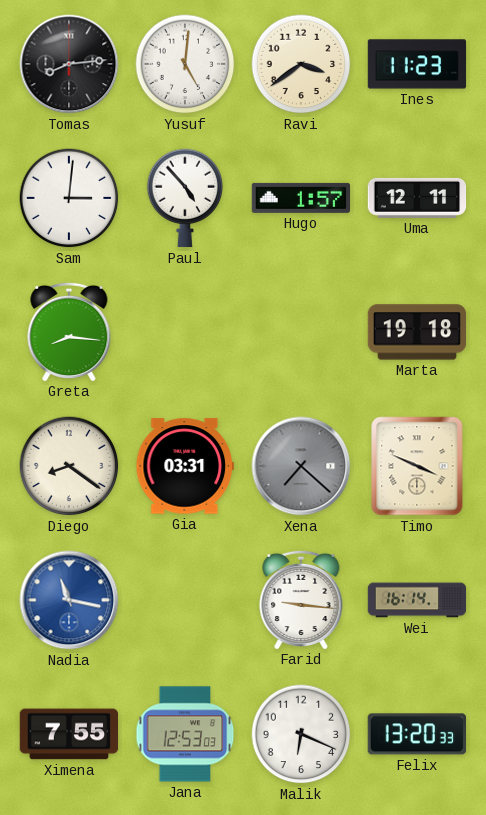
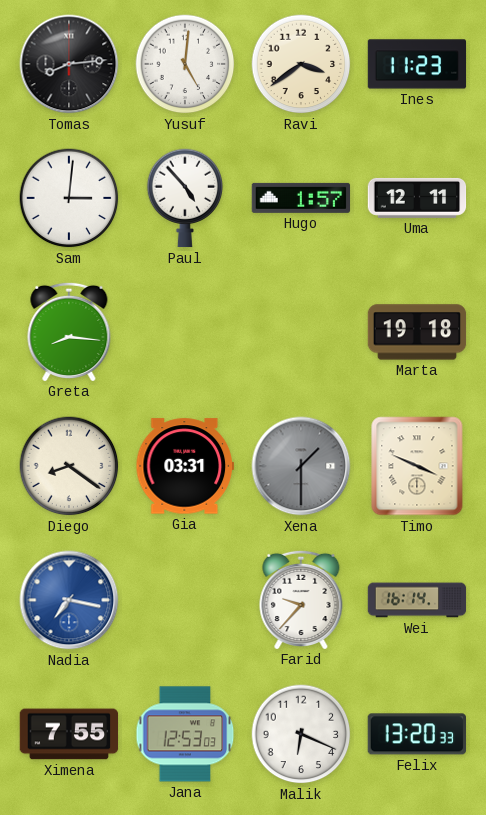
Xena: 7:22 -> 1:30 (301, 466)
Nadia: 11:17 -> 7:17 (69, 600)
Farid: 9:16 -> 9:37 (301, 599)
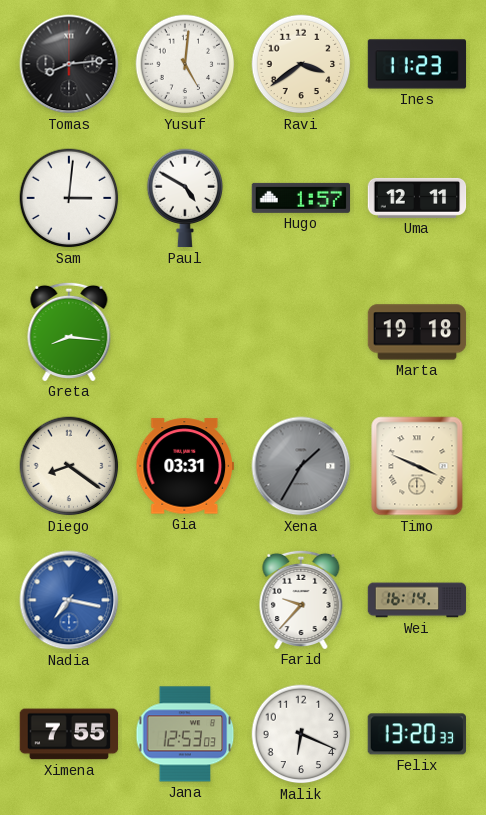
Paul: 4:53 -> 4:50 (185, 198)
Xena: 1:30 -> 1:35 (301, 466)
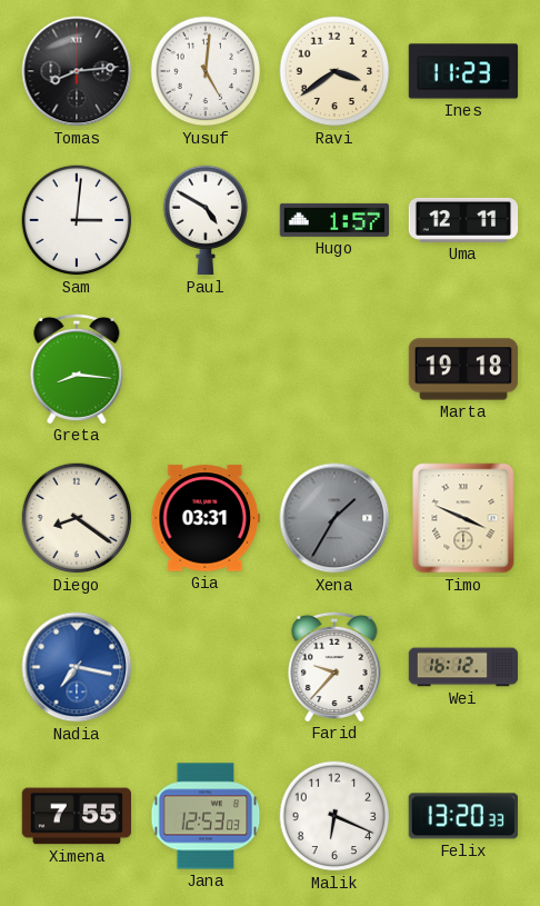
Wei: 16:14 -> 16:12 (463, 667)
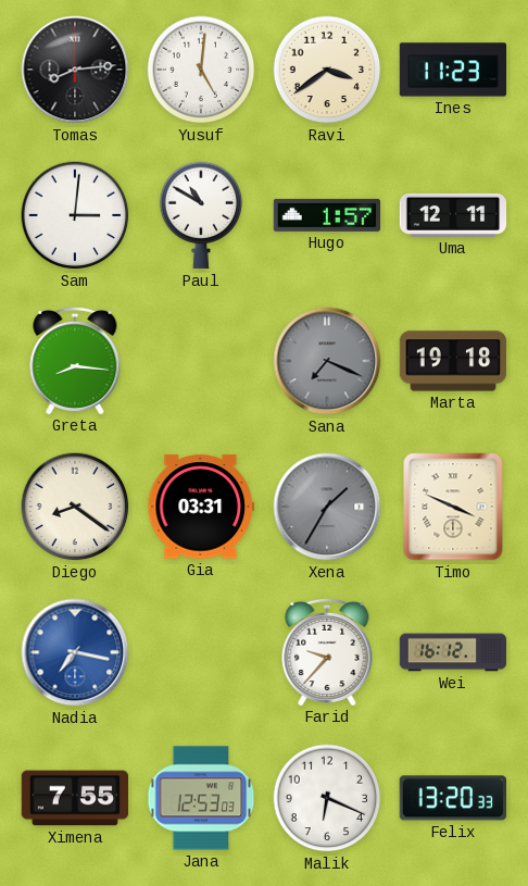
Paul: 4:50 -> 10:50 (201, 215)
Sana: none -> 7:19 (327, 361)
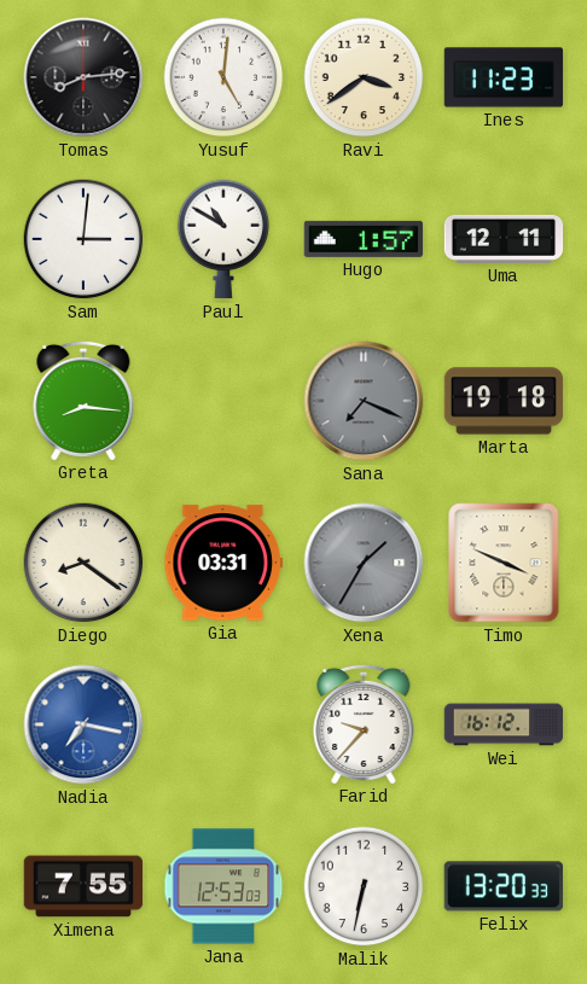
Malik: 6:19 -> 6:32 (364, 886)
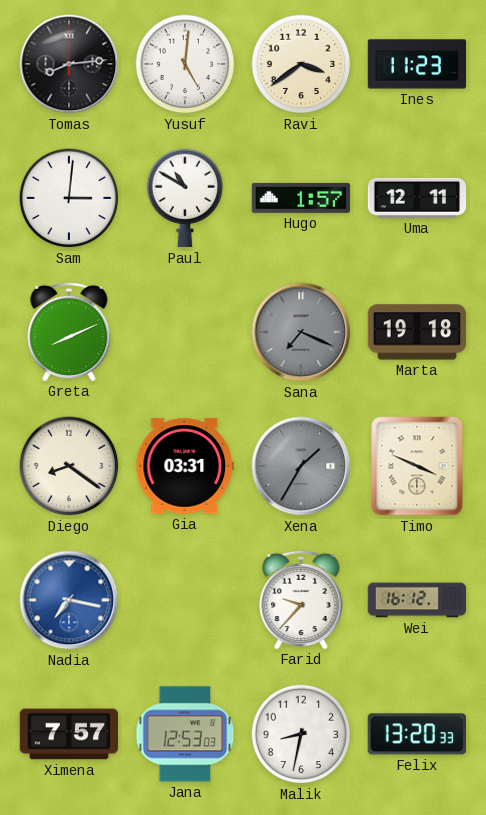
Greta: 8:16 -> 8:11 (69, 331)
Ximena: 7:55 -> 7:57 (69, 734)
Malik: 6:32 -> 8:32 (301, 734)
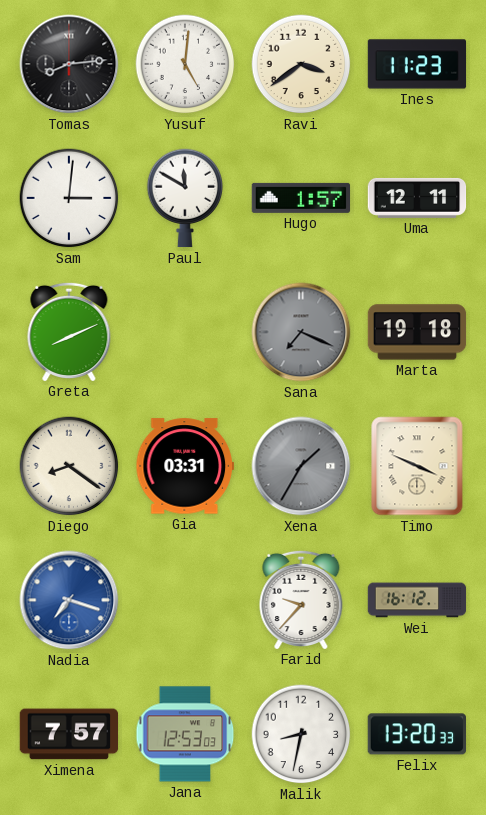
Paul: 10:50 -> 11:50 (185, 198)
Nadia: 7:17 -> 7:18 (69, 600)
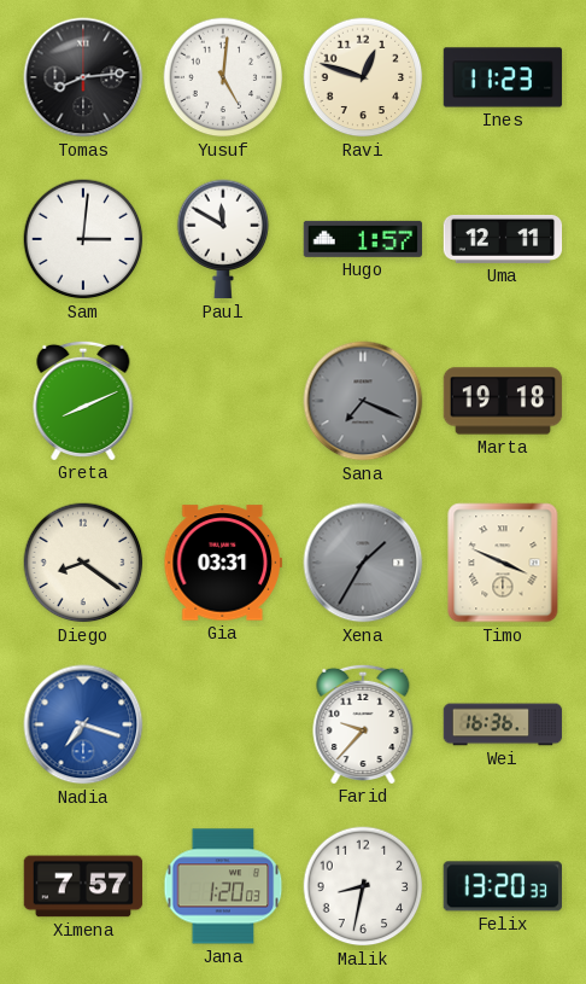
Ravi: 3:39 -> 12:48 (363, 77)
Wei: 16:12 -> 16:36 (503, 724)
Jana: 12:53 -> 1:20 (223, 886)
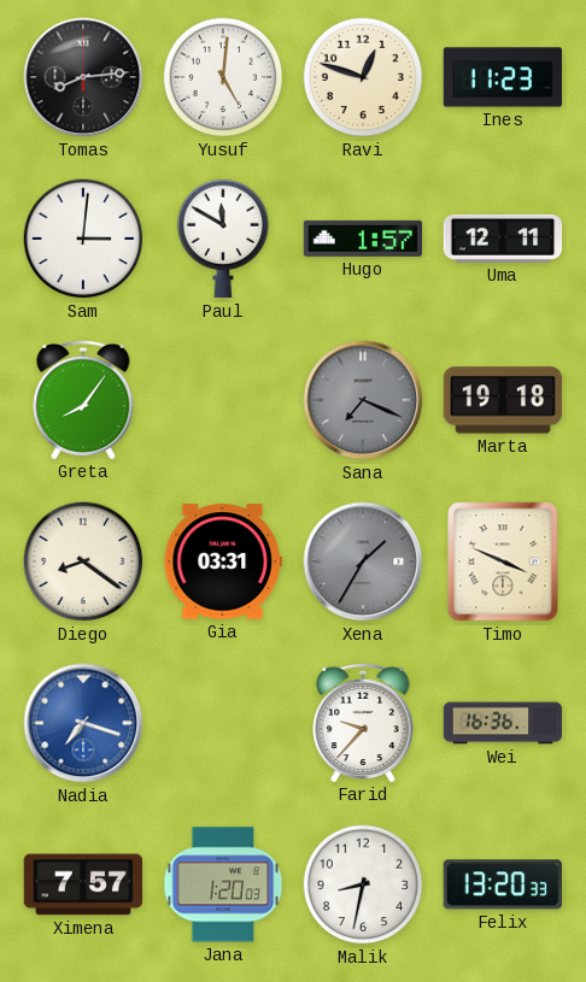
Greta: 8:11 -> 8:06 (83, 399)
